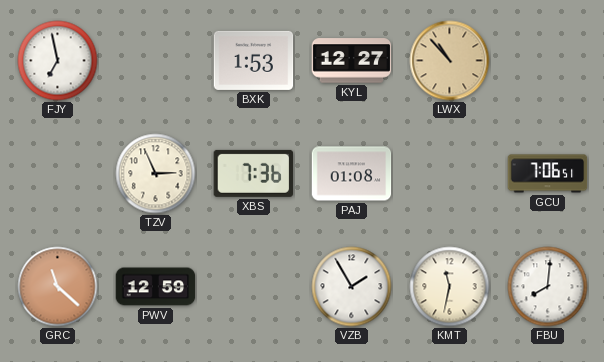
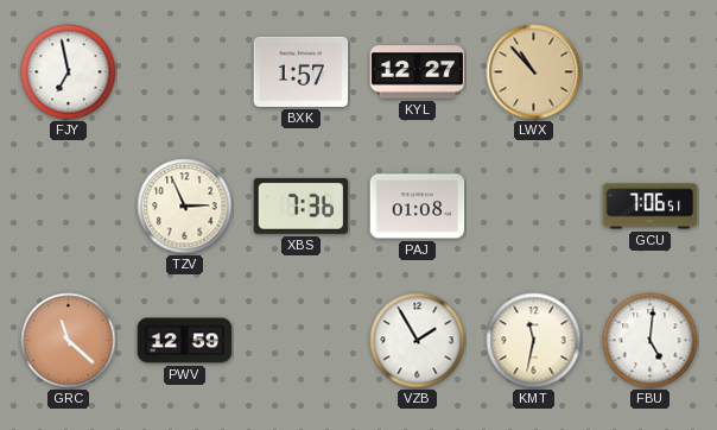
BXK: 1:53 -> 1:57 (302, 71)
FBU: 8:01 -> 5:01 (651, 341)
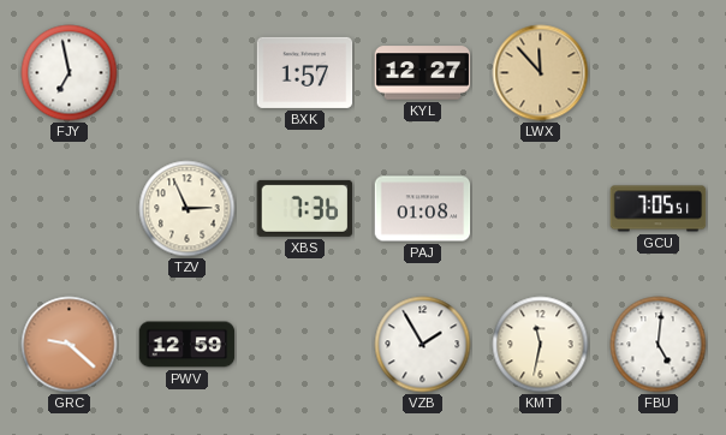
LWX: 10:53 -> 11:53 (541, 73)
GCU: 7:06 -> 7:05 (659, 209)
GRC: 11:22 -> 9:22 (70, 345)
